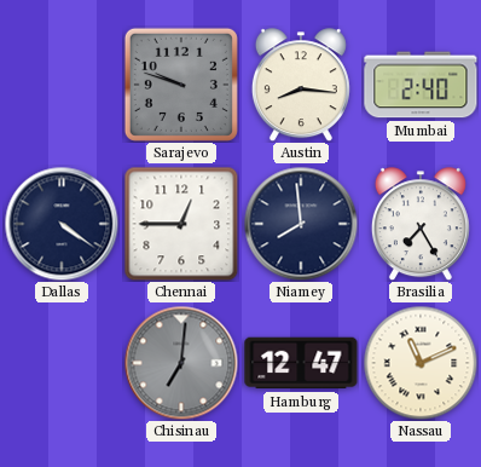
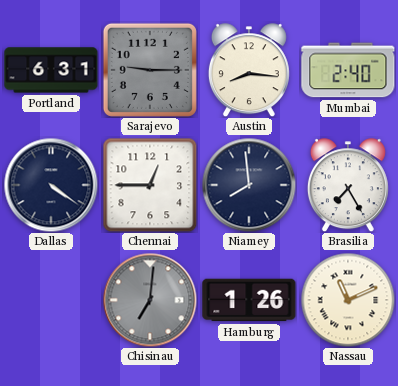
Portland: none -> 6:31 (51, 70)
Sarajevo: 9:48 -> 9:15 (150, 70)
Hamburg: 12:47 -> 1:26 (249, 300)
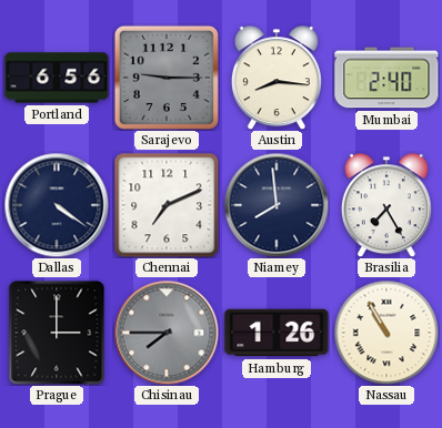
Portland: 6:31 -> 6:56 (57, 78)
Chennai: 12:45 -> 7:11 (167, 205)
Prague: none -> 3:00 (57, 333)
Chisinau: 7:01 -> 7:45 (167, 333)
Nassau: 11:11 -> 10:55 (386, 333)
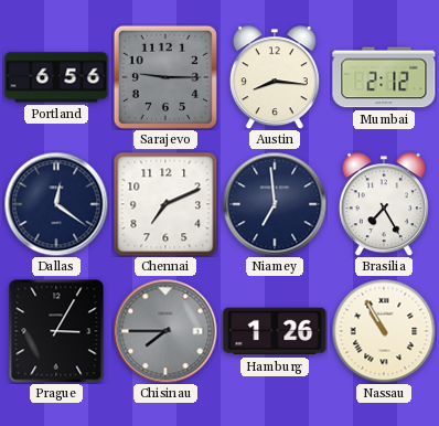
Mumbai: 2:40 -> 2:12 (384, 77)
Dallas: 4:21 -> 12:21 (56, 204)
Niamey: 7:59 -> 6:59 (275, 204)
Prague: 3:00 -> 3:05 (56, 331)
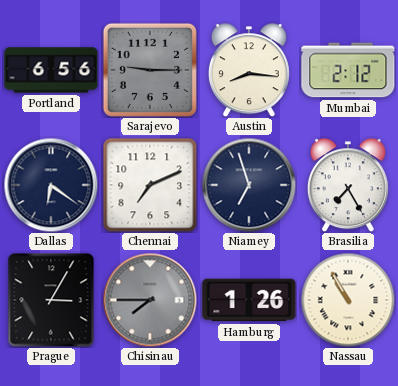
Dallas: 12:21 -> 6:21 (51, 185)
Niamey: 6:59 -> 6:57 (249, 185)
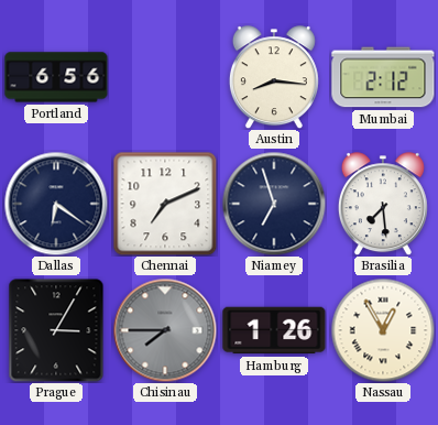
Sarajevo: 9:15 -> none (150, 70)
Brasilia: 7:25 -> 7:29 (383, 204)
Nassau: 10:55 -> 12:55 (383, 330)
